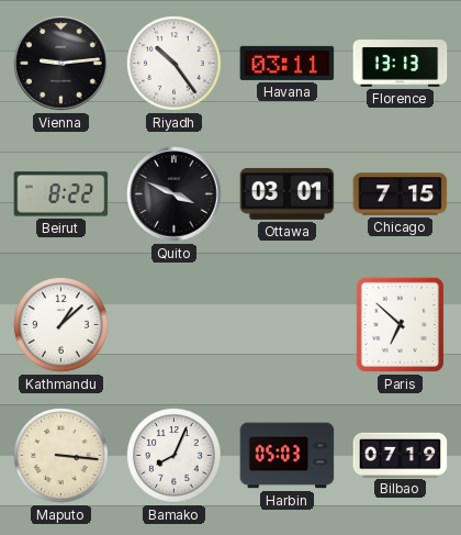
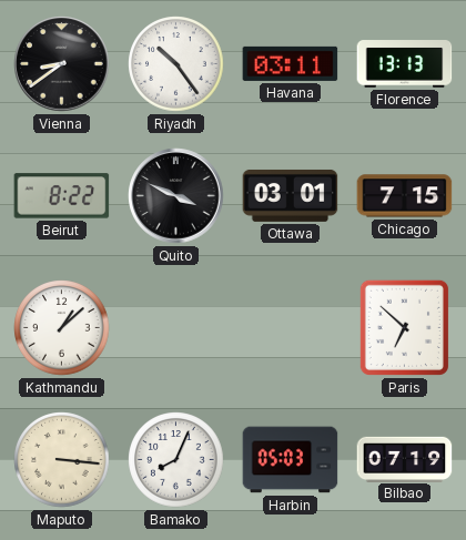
Vienna: 9:14 -> 8:39 (62, 64)
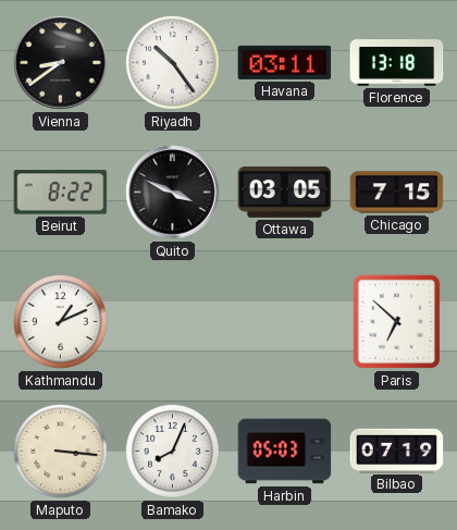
Florence: 13:13 -> 13:18 (397, 63)
Ottawa: 03:01 -> 03:05 (285, 192)
Kathmandu: 1:08 -> 1:11 (61, 322)
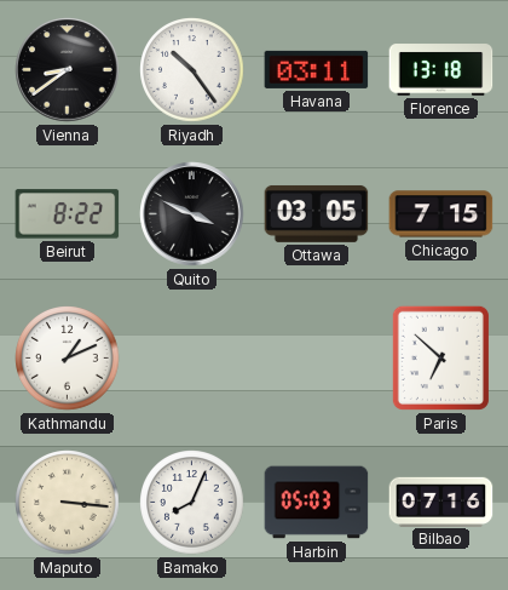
Bilbao: 07:19 -> 07:16 (441, 502)
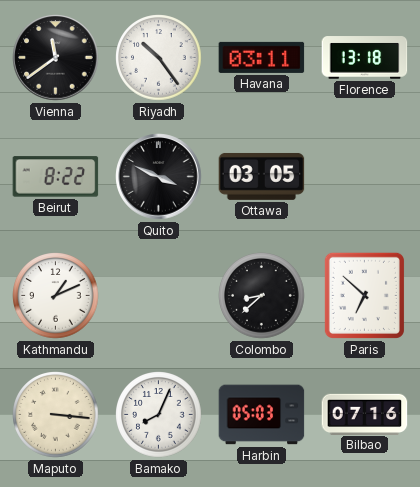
Vienna: 8:39 -> 11:39 (56, 58)
Chicago: 7:15 -> none (441, 214)
Colombo: none -> 8:38 (262, 296)
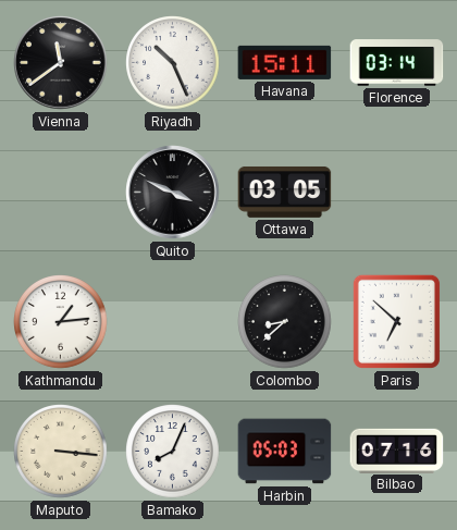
Riyadh: 10:24 -> 10:26 (173, 63)
Havana: 03:11 -> 15:11 (285, 62)
Florence: 13:18 -> 03:14 (397, 63)
Beirut: 8:22 -> none (56, 177)
Kathmandu: 1:11 -> 1:14 (61, 322)
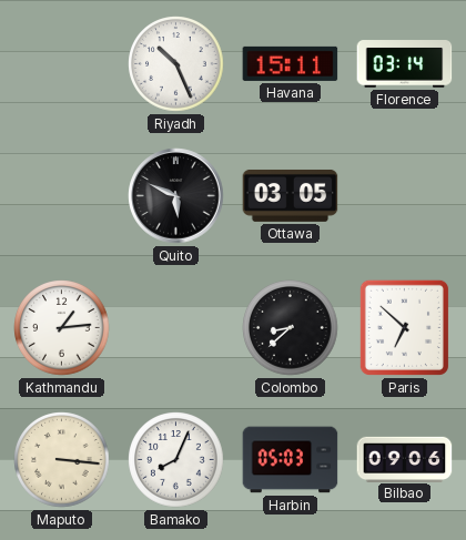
Vienna: 11:39 -> none (61, 63)
Quito: 3:49 -> 5:49 (176, 196)
Bilbao: 07:16 -> 09:06 (405, 459)
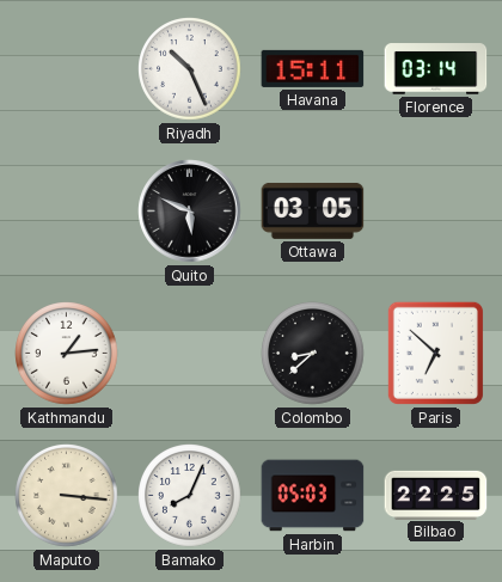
Bilbao: 09:06 -> 22:25 (436, 495)
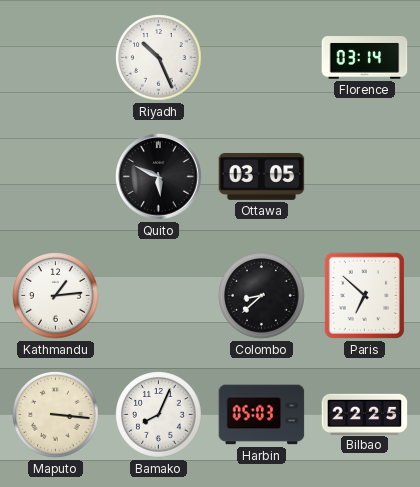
Havana: 15:11 -> none (313, 68)
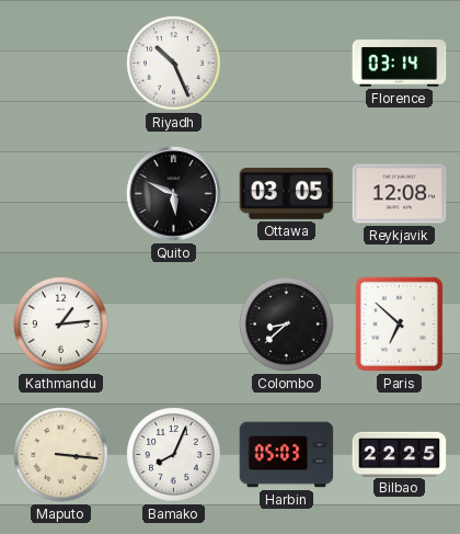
Reykjavik: none -> 12:08 (400, 194)
